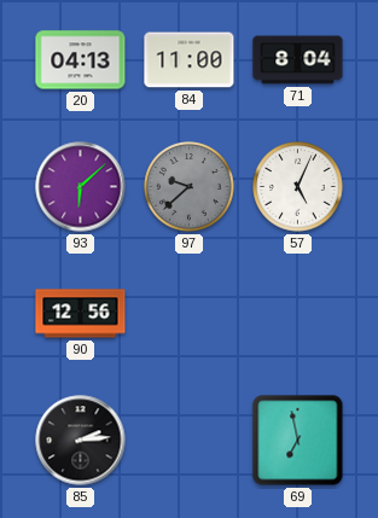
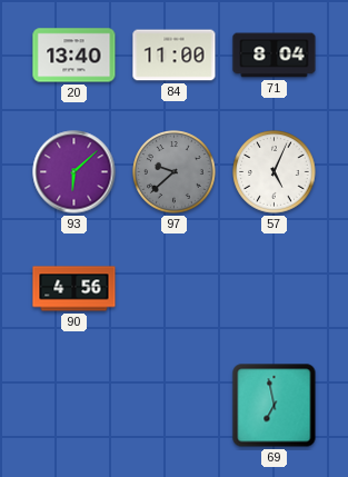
20: 04:13 -> 13:40 (74, 56)
90: 12:56 -> 4:56 (74, 289)
85: 2:14 -> none (81, 441)
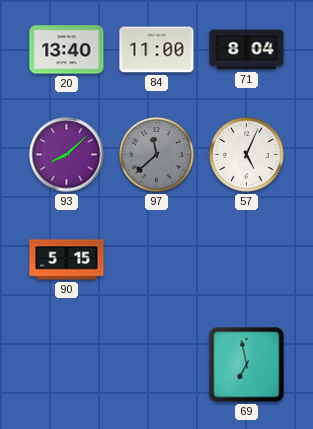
93: 6:08 -> 8:08 (67, 155)
97: 9:38 -> 11:38 (157, 155)
90: 4:56 -> 5:15 (67, 260)
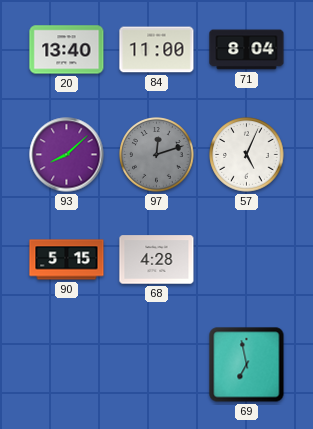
97: 11:38 -> 12:12 (157, 155)
68: none -> 4:28 (157, 260)
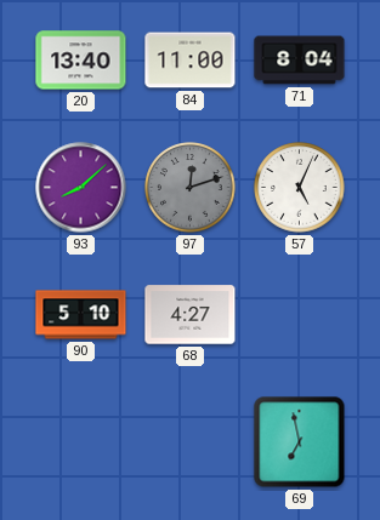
90: 5:15 -> 5:10 (81, 315)
68: 4:28 -> 4:27 (191, 315)
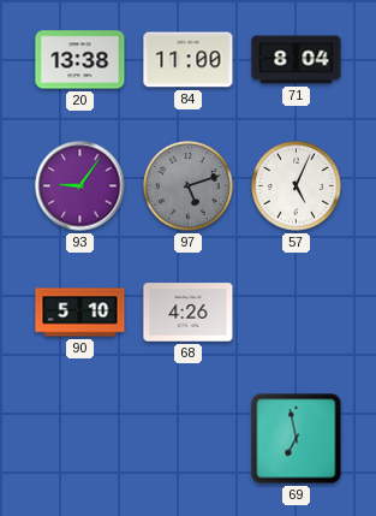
20: 13:40 -> 13:38 (80, 60)
93: 8:08 -> 9:06 (80, 186)
97: 12:12 -> 5:12 (189, 186)
68: 4:27 -> 4:26 (189, 313)
